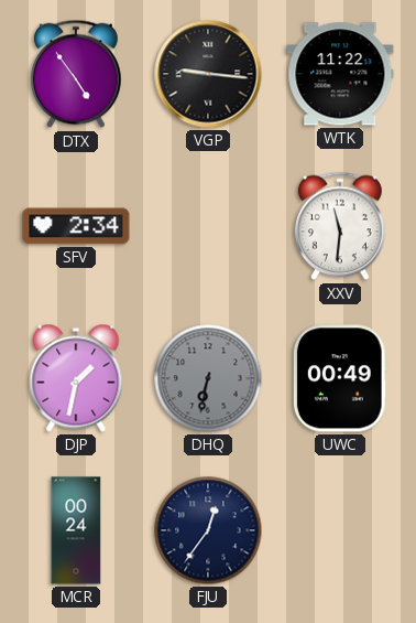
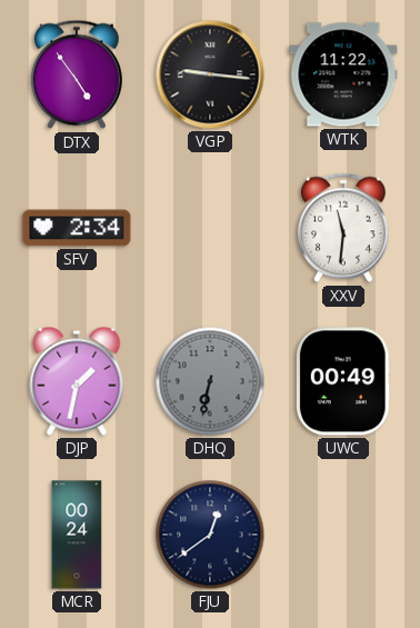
FJU: 12:36 -> 12:39 (210, 535)
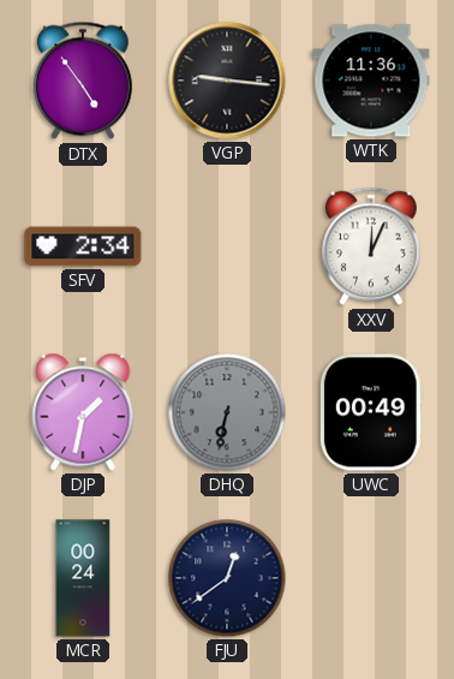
WTK: 11:22 -> 11:36 (371, 81)
XXV: 11:31 -> 12:04 (371, 246)
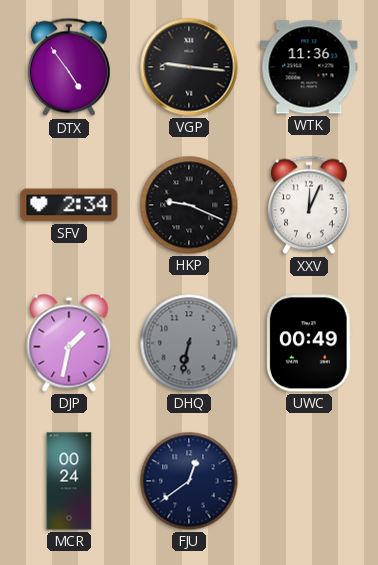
HKP: none -> 9:19 (189, 205)
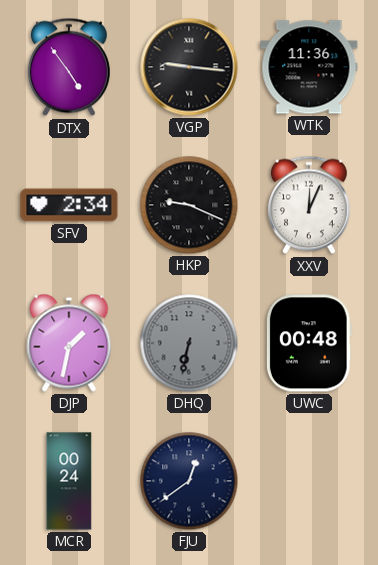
UWC: 00:49 -> 00:48 (309, 343)
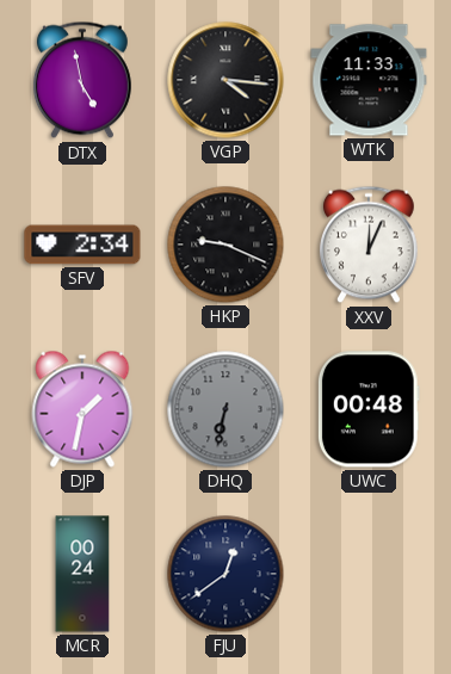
DTX: 4:54 -> 4:58 (82, 80)
VGP: 9:16 -> 4:16 (225, 80)
WTK: 11:36 -> 11:33 (369, 80)
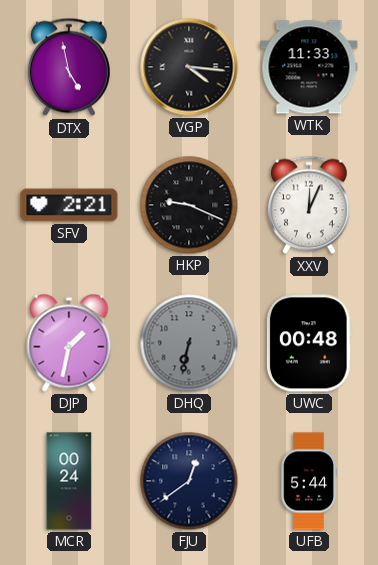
SFV: 2:34 -> 2:21 (69, 205)
UFB: none -> 5:44 (309, 481)
